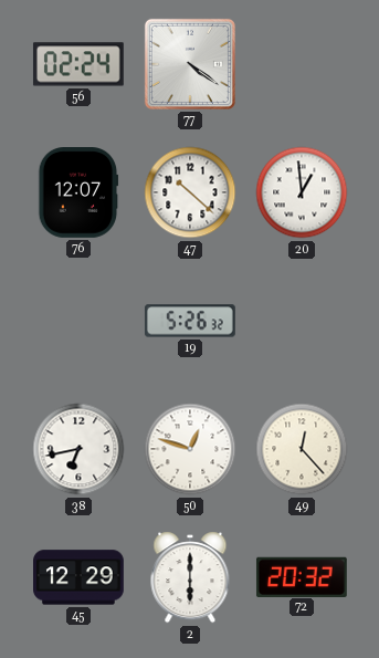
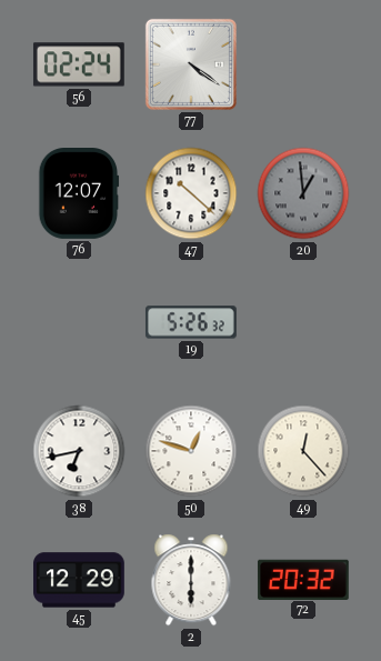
20 dial: white -> grey (303, 193)
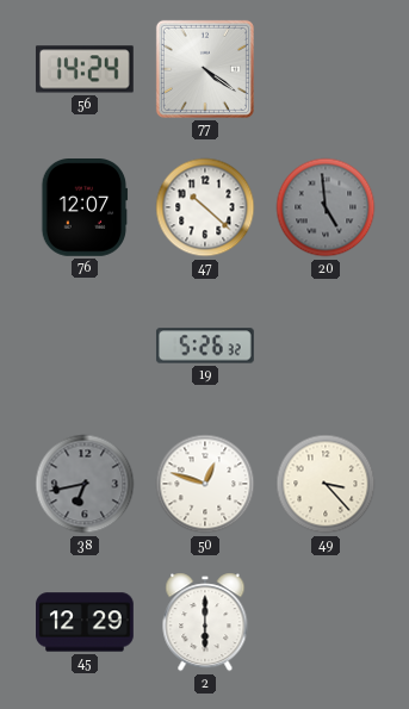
56: 02:24 -> 14:24 (85, 69)
20: 12:59 -> 4:59 (326, 207)
38 dial: white -> grey (85, 484)
49: 12:23 -> 3:23 (326, 484)
72: 20:32 -> none (303, 579)
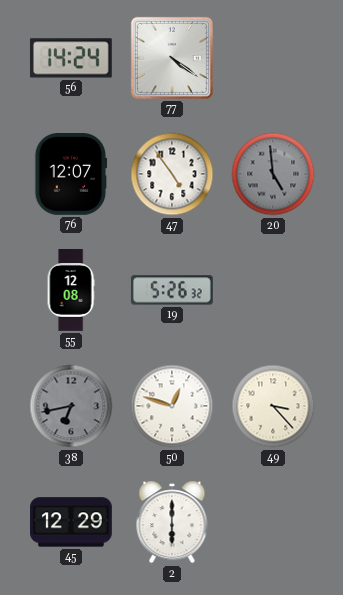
47: 10:22 -> 4:54 (172, 174)
55: none -> 12:08 (71, 290)
